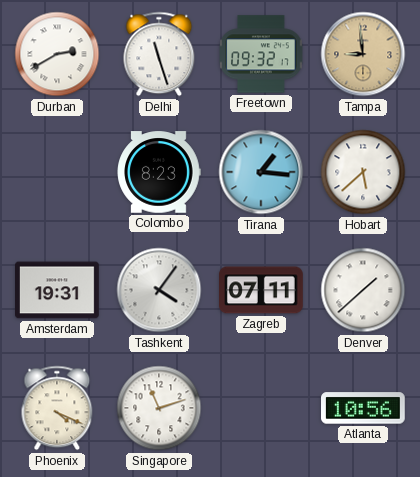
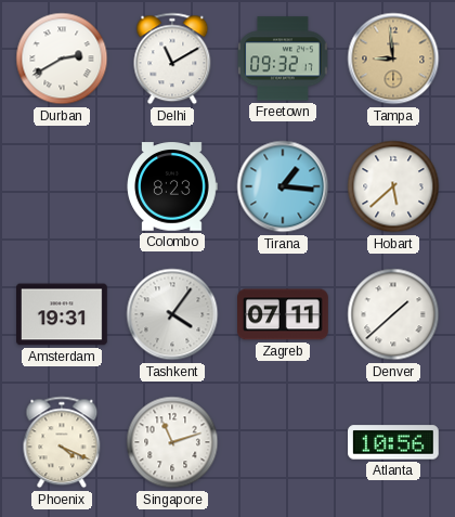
Delhi: 11:27 -> 11:10 (172, 59)
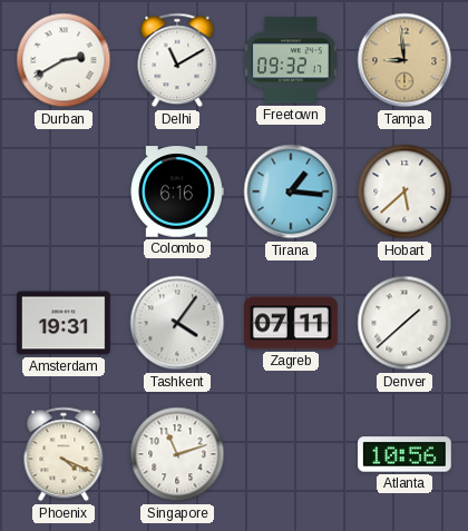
Colombo: 8:23 -> 6:16 (177, 191)
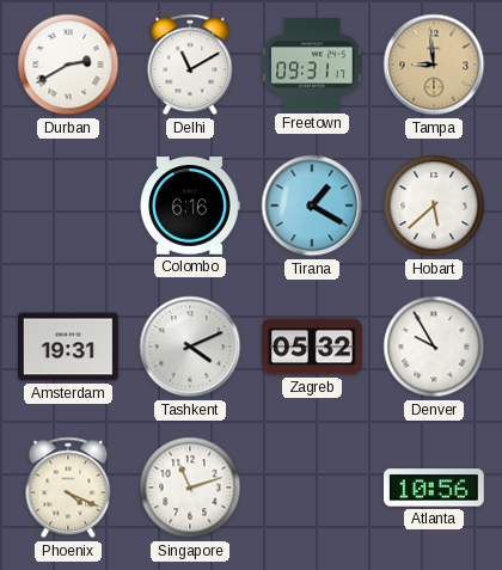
Freetown: 09:32 -> 09:31 (312, 65)
Tirana: 1:16 -> 1:20 (312, 206)
Tashkent: 4:06 -> 4:11 (190, 347)
Zagreb: 07:11 -> 05:32 (313, 347)
Denver: 1:38 -> 9:55 (434, 347)
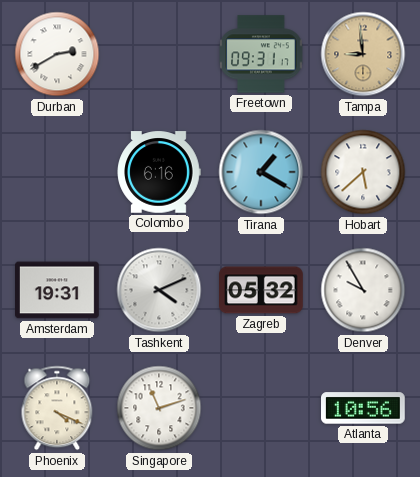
Delhi: 11:10 -> none (190, 65)
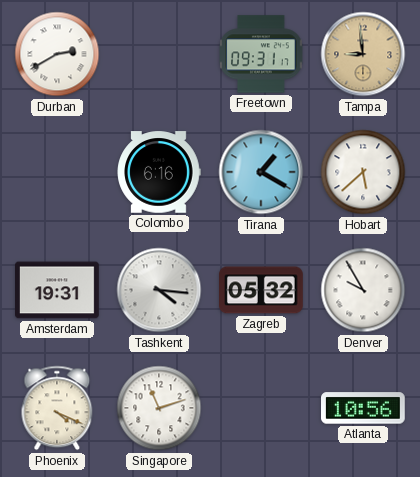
Tashkent: 4:11 -> 4:16 (159, 290)
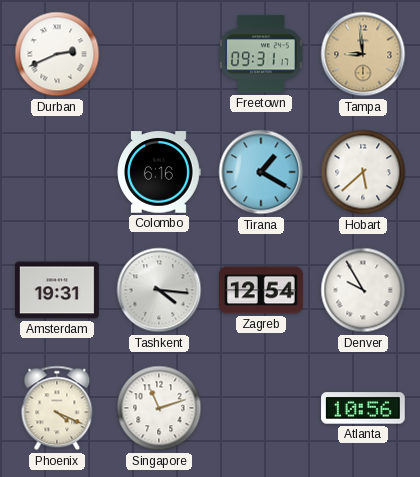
Durban: 2:40 -> 2:41 (57, 54)
Zagreb: 05:32 -> 12:54 (262, 290)
